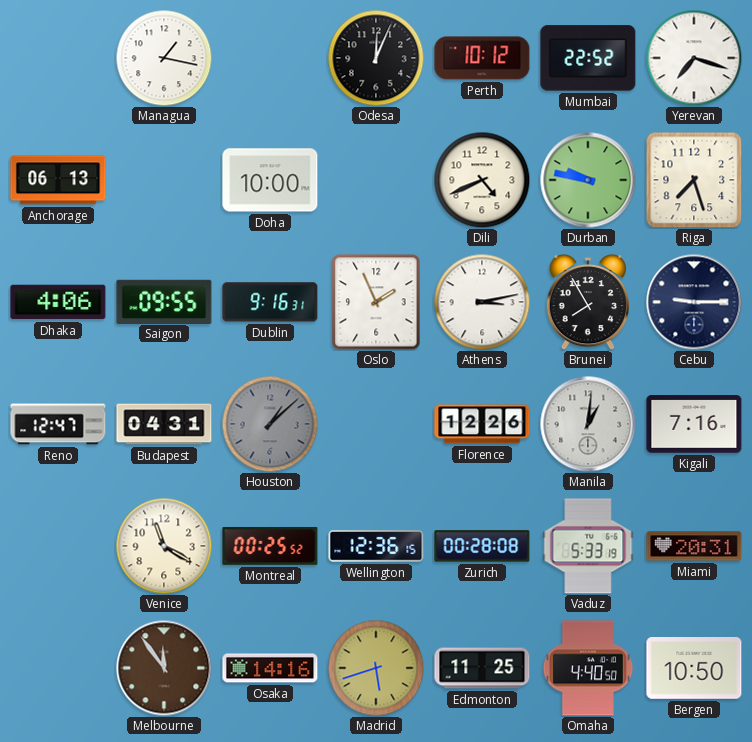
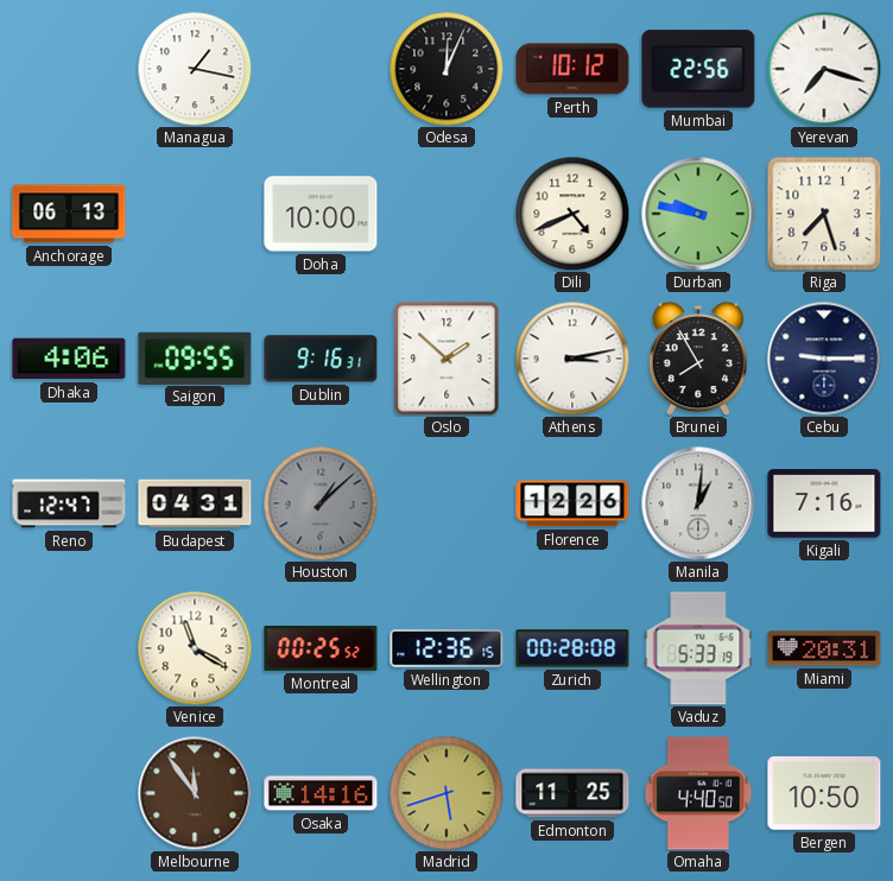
Mumbai: 22:52 -> 22:56 (698, 69)
Oslo: 1:56 -> 1:52 (446, 359)
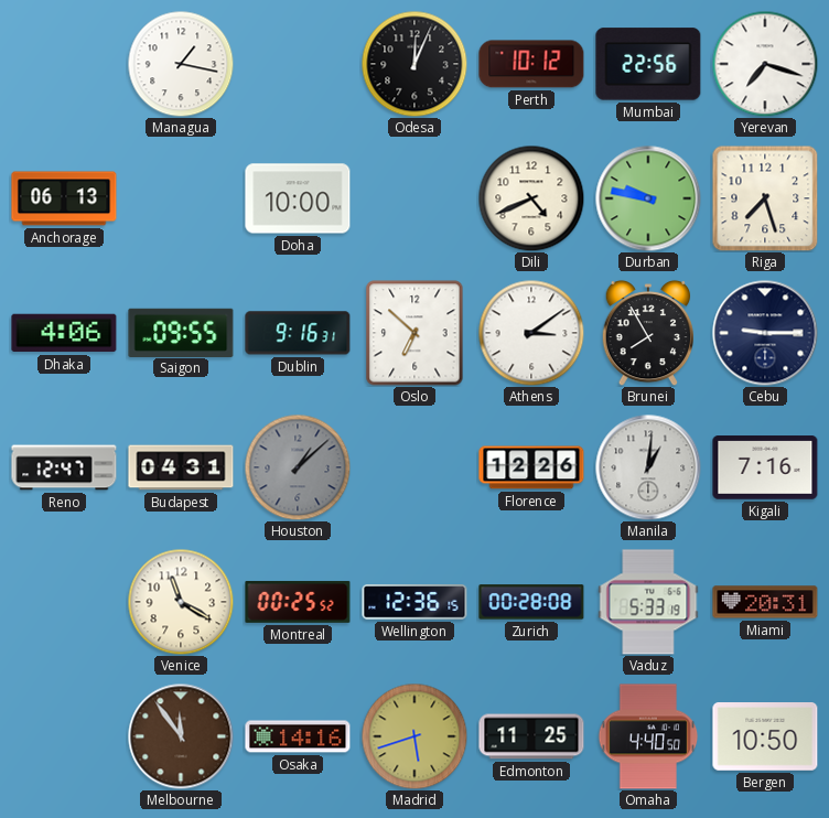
Oslo: 1:52 -> 6:52 (415, 333)
Athens: 3:13 -> 3:09 (531, 333)
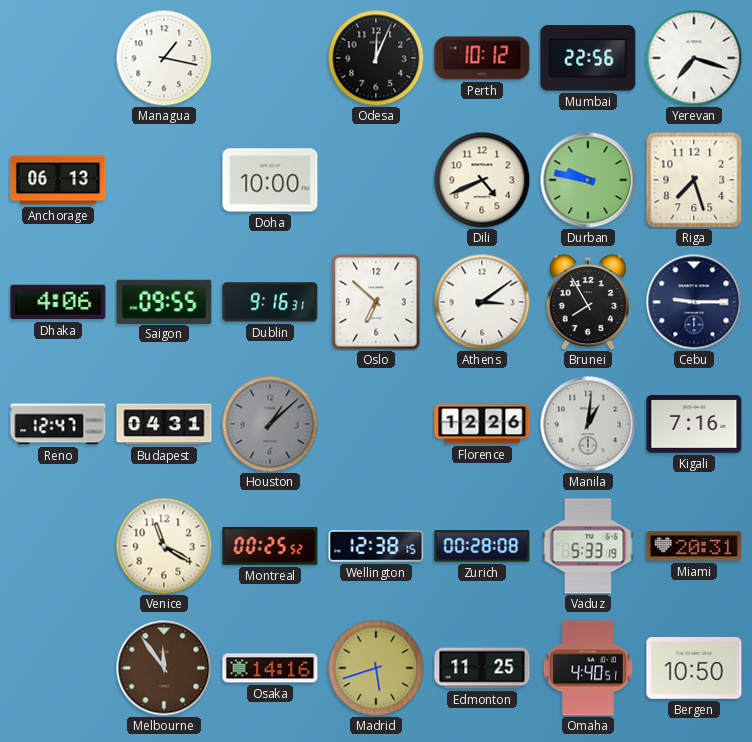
Wellington: 12:36 -> 12:38 (376, 546)
Omaha: 4:40:50 -> 4:40:51 (588, 668)
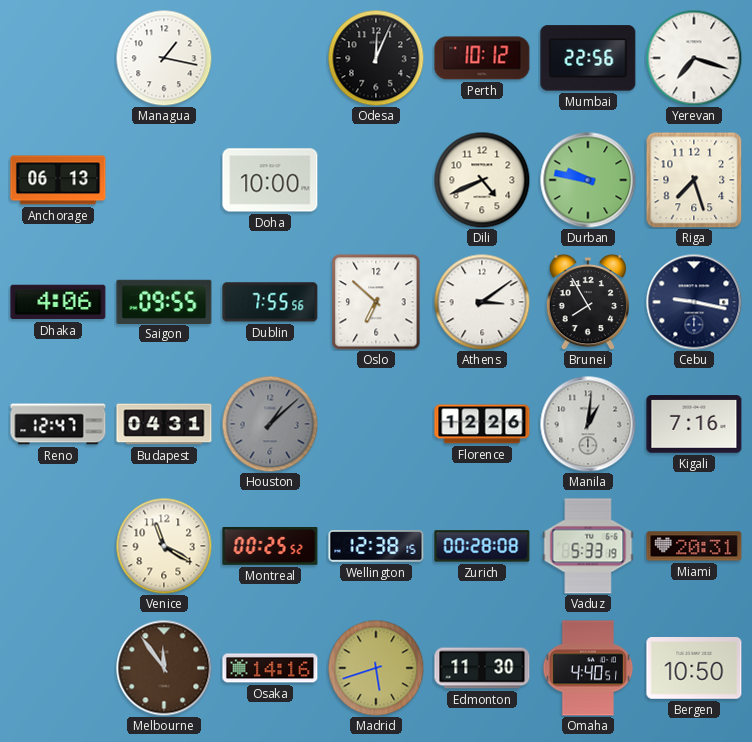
Dublin: 9:16 -> 7:55 (270, 302)
Cebu: 9:15 -> 9:17 (694, 302)
Edmonton: 11:25 -> 11:30 (482, 668)
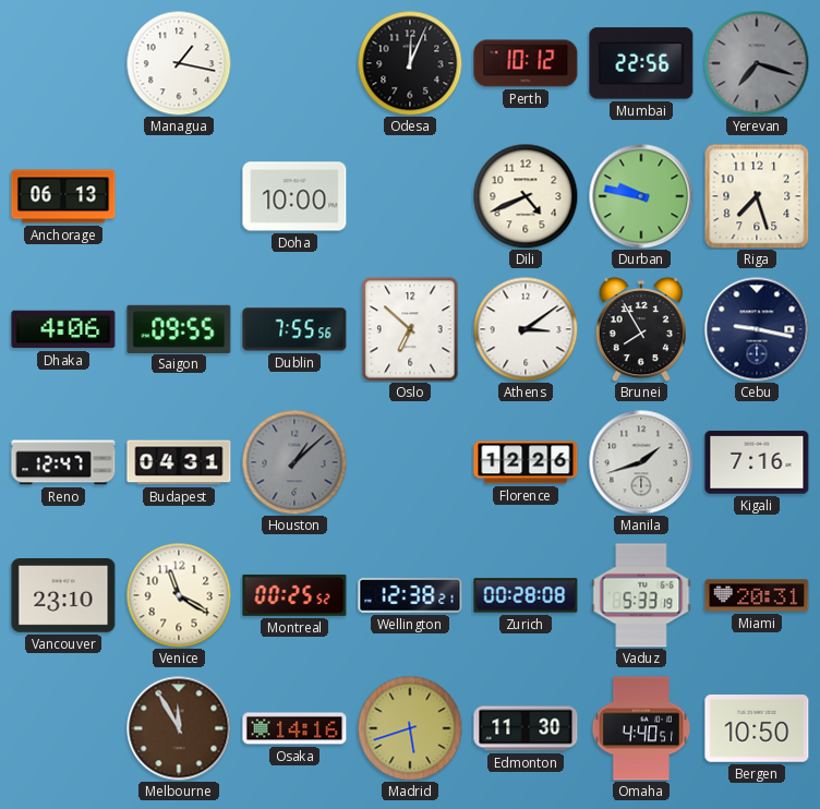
Yerevan dial: white -> grey (757, 63)
Manila: 1:01 -> 1:42 (641, 462)
Vancouver: none -> 23:10 (63, 596)
Wellington: 12:38:15 -> 12:38:21 (410, 595)
Melbourne: 11:54 -> 11:55 (179, 728)
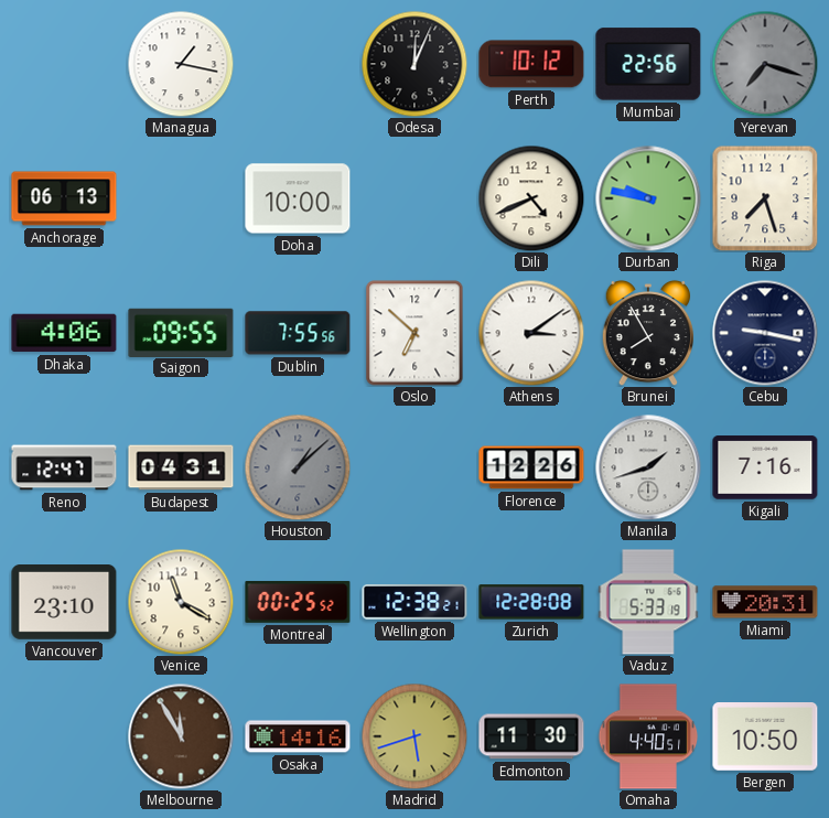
Zurich: 00:28 -> 12:28 (531, 602)
